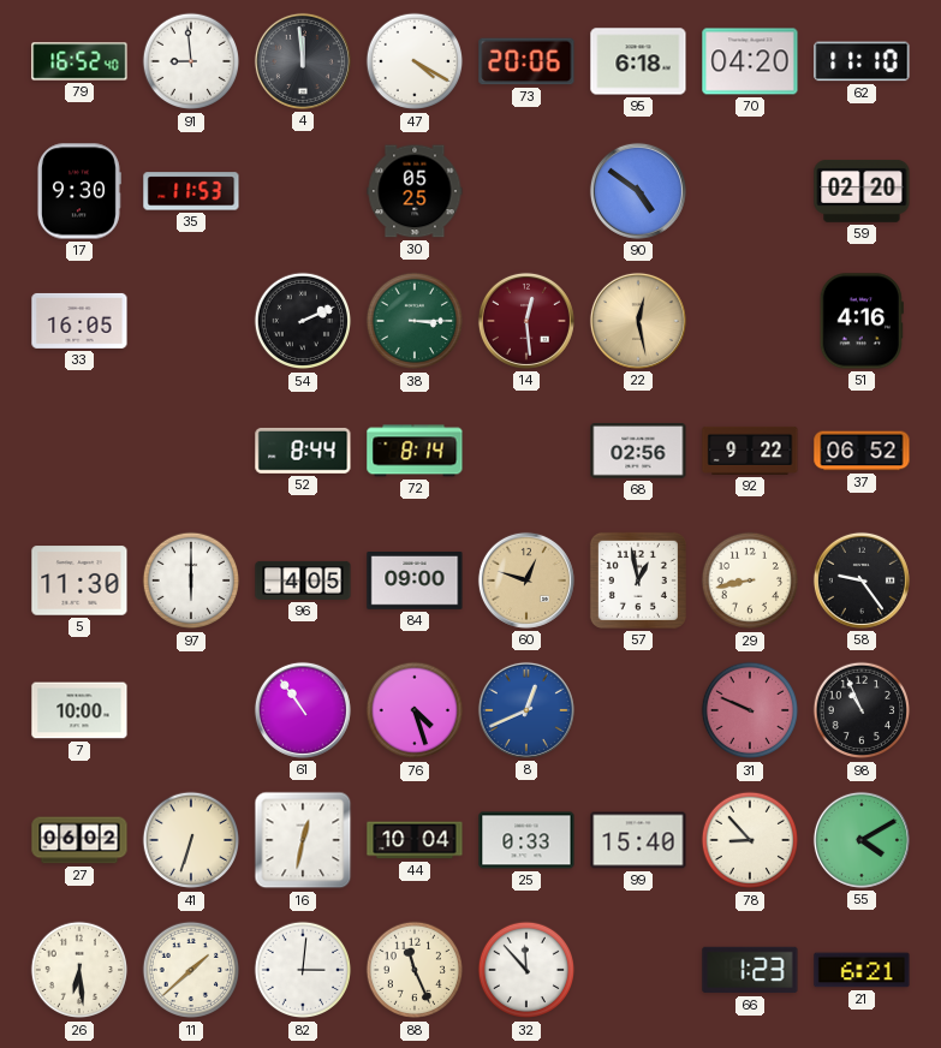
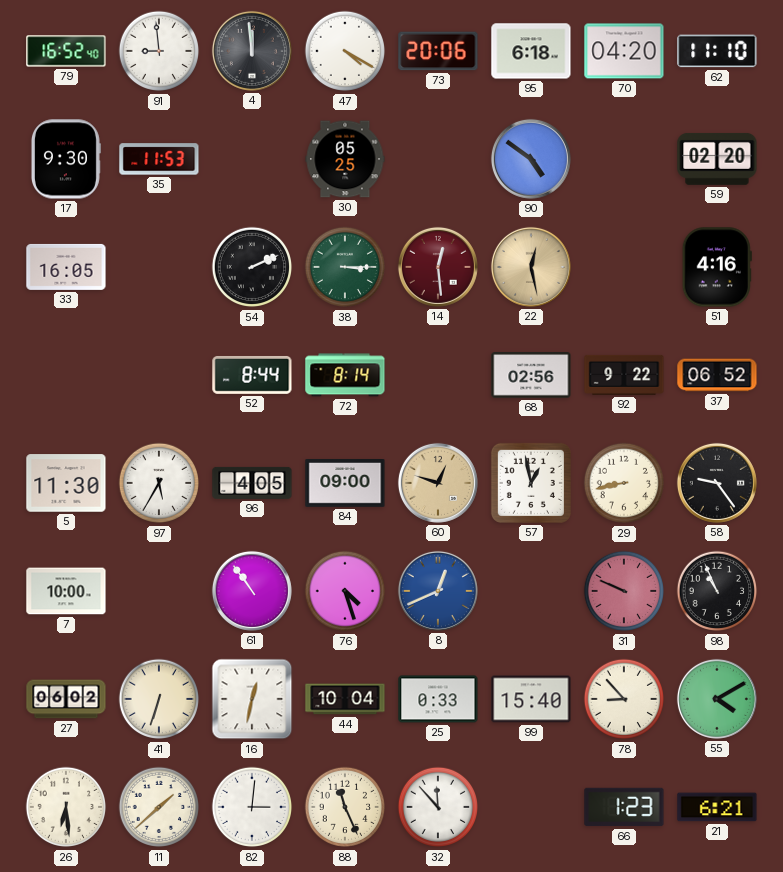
97: 6:00 -> 5:35 (159, 483)
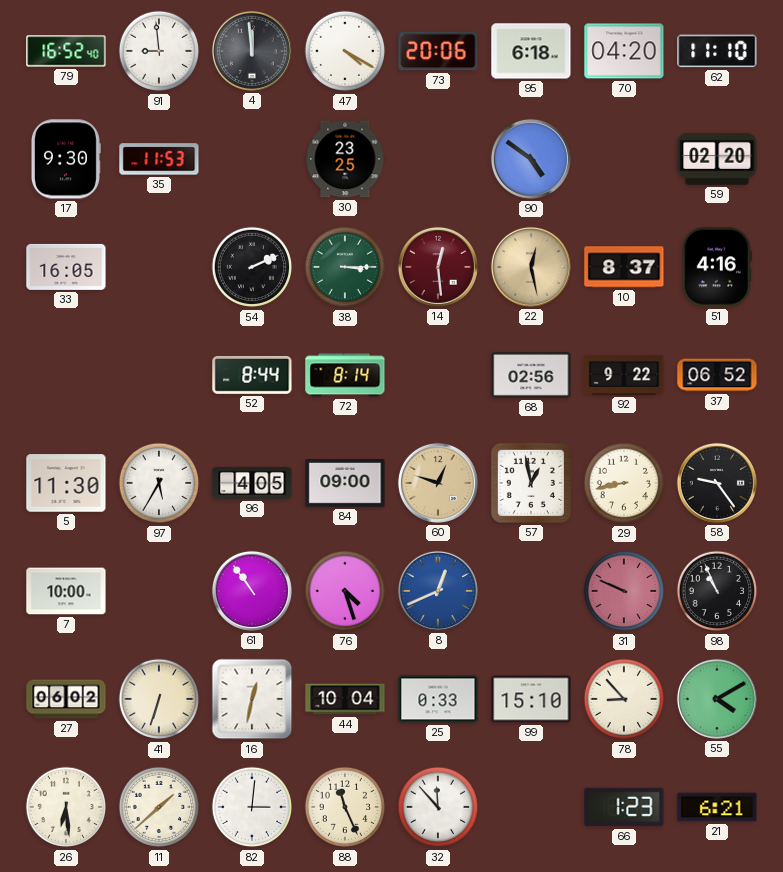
30: 05:25 -> 23:25 (345, 159)
10: none -> 8:37 (624, 267)
99: 15:40 -> 15:10 (531, 699)
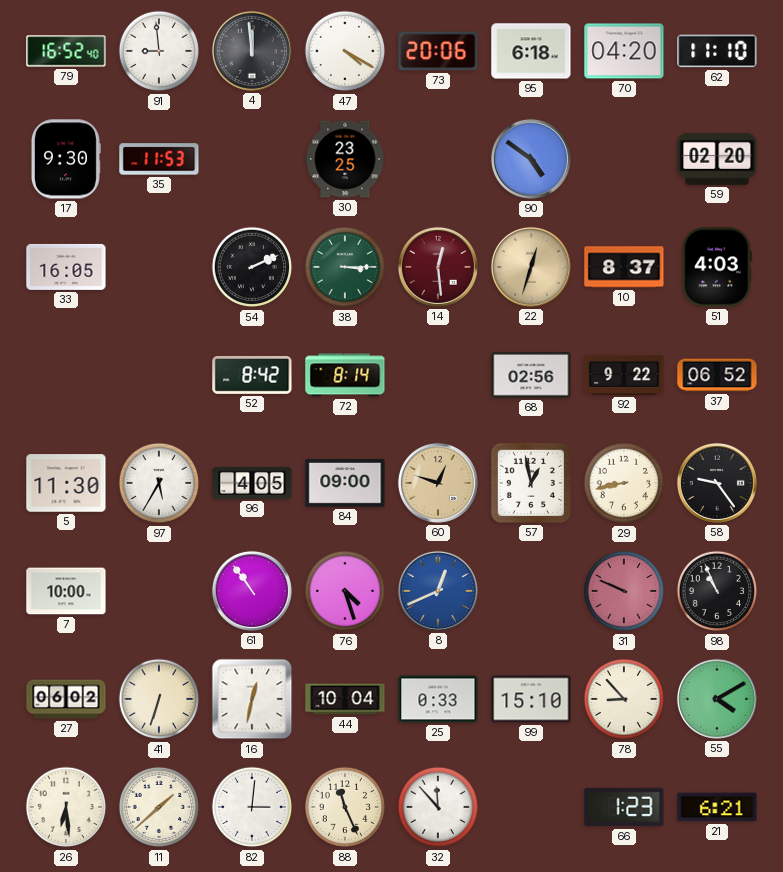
22: 12:28 -> 12:33 (531, 267)
51: 4:16 -> 4:03 (717, 267)
52: 8:44 -> 8:42 (252, 375)
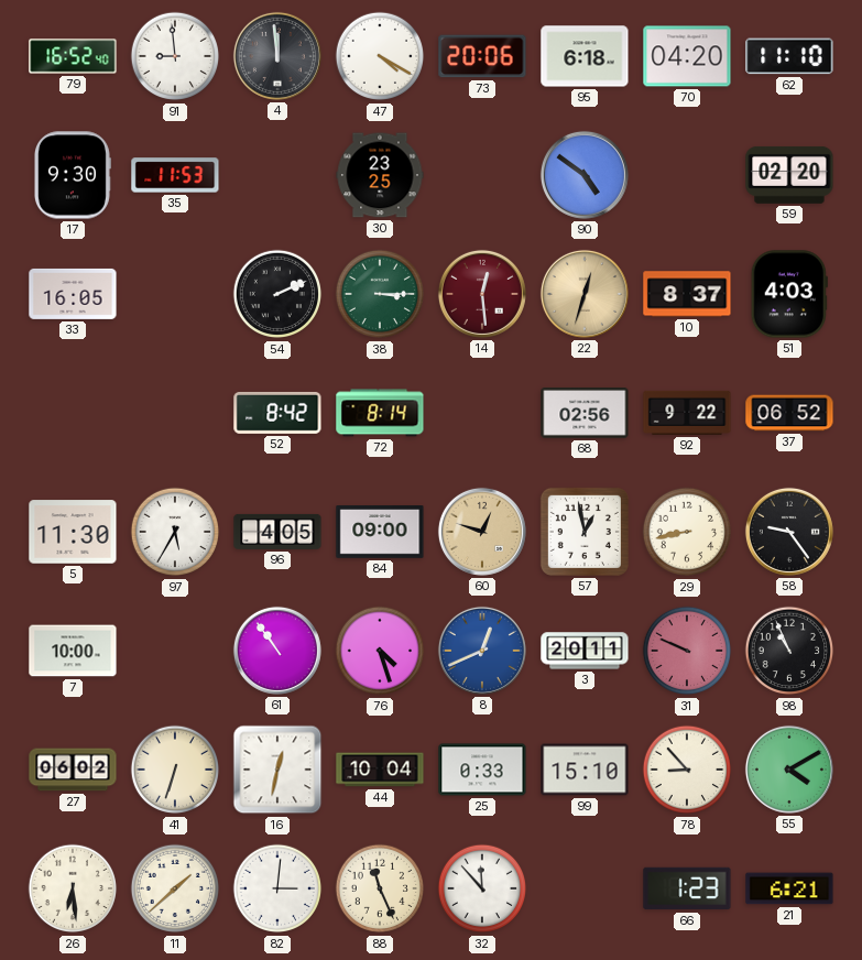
3: none -> 20:11 (585, 651)
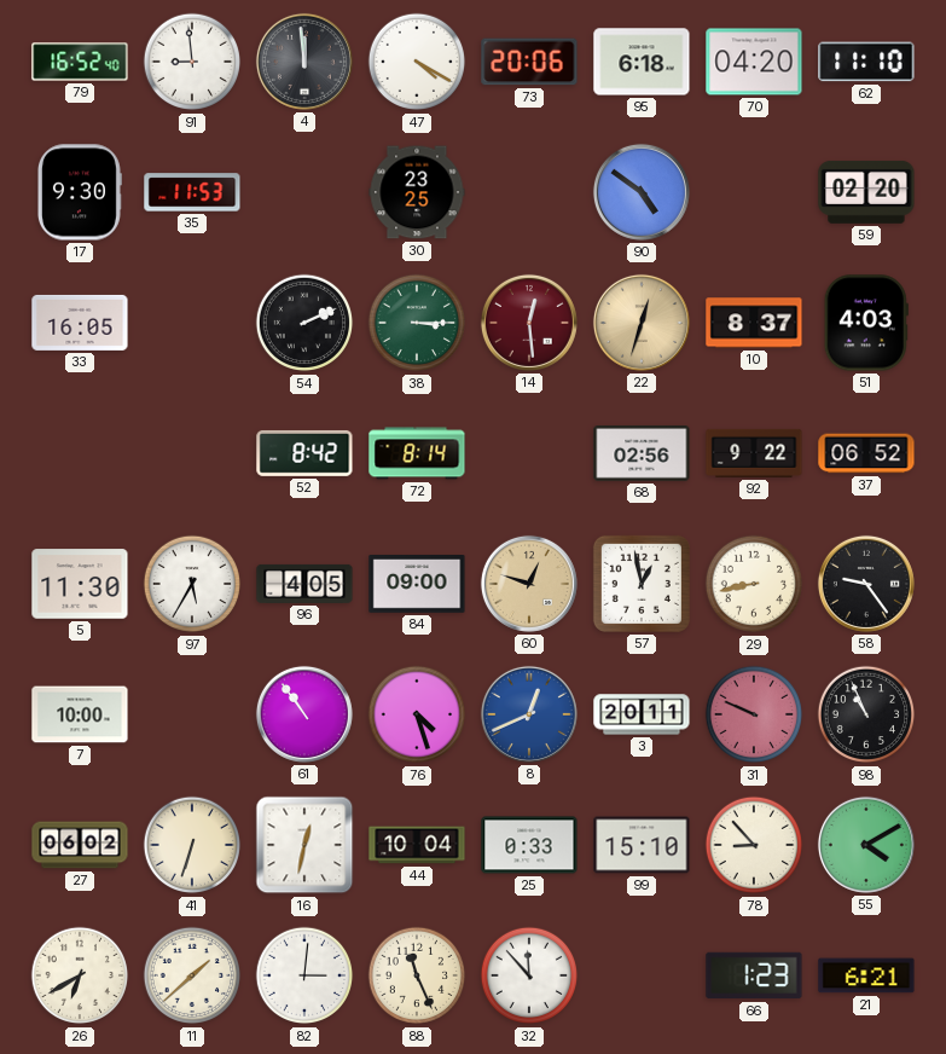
26: 6:29 -> 6:40 (80, 975)
